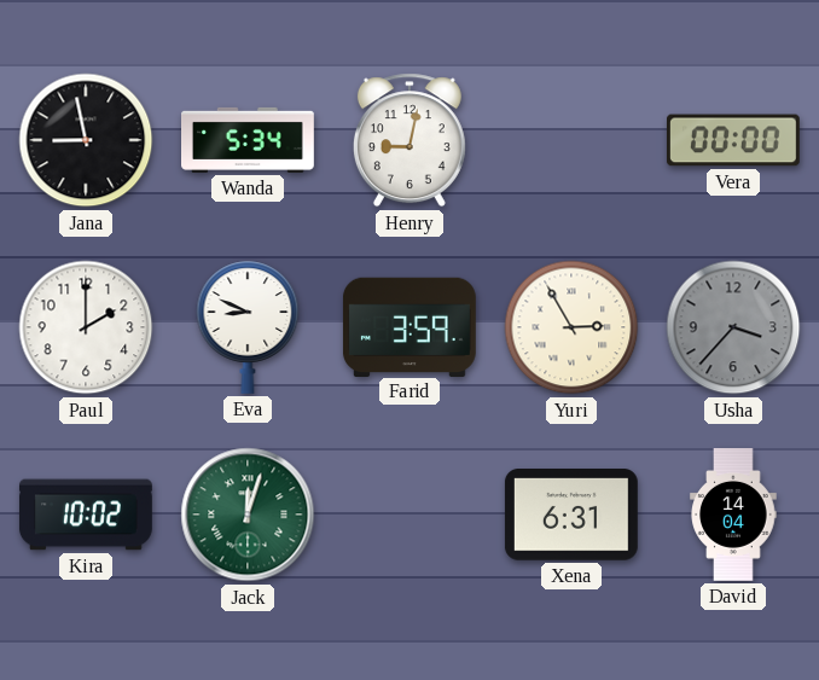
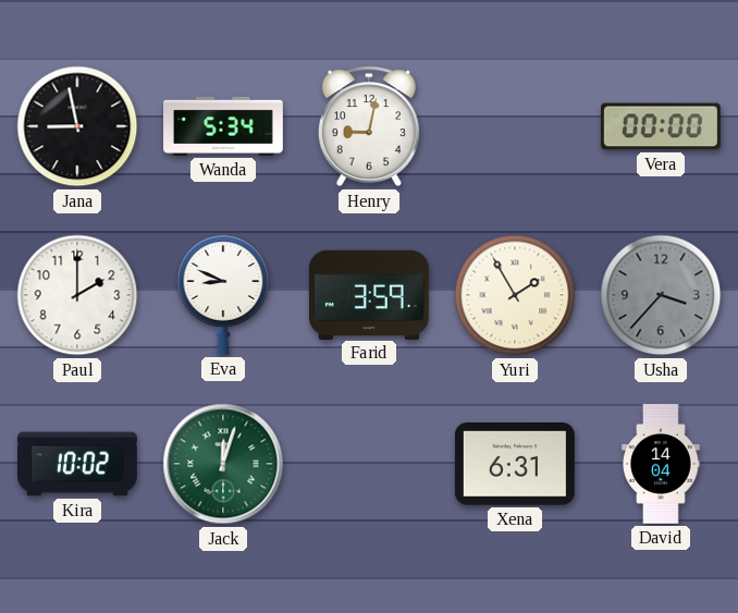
Yuri: 2:55 -> 1:55 (515, 295)
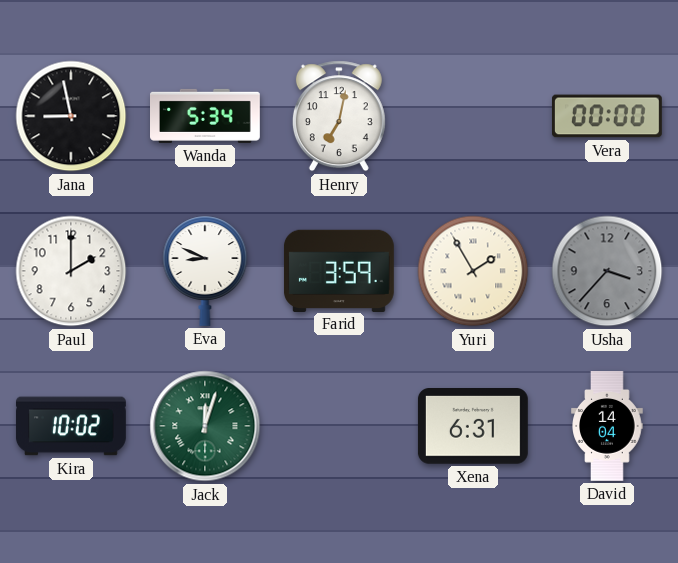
Henry: 9:02 -> 7:02 (339, 116)
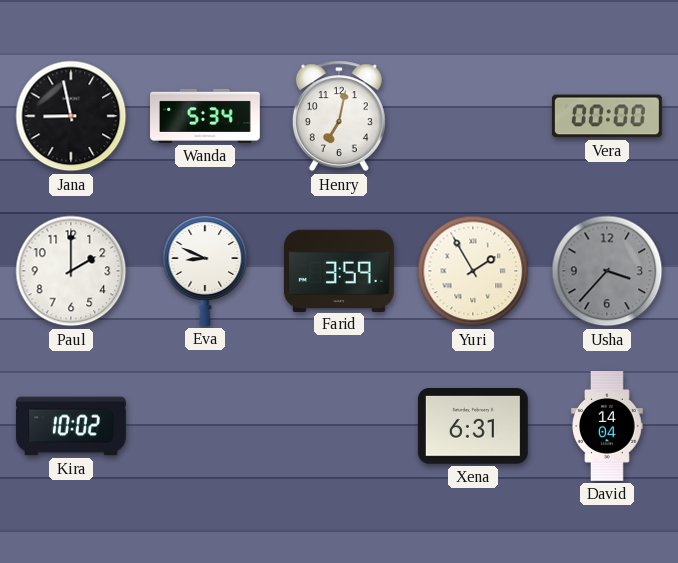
Jack: 12:03 -> none (205, 426)
